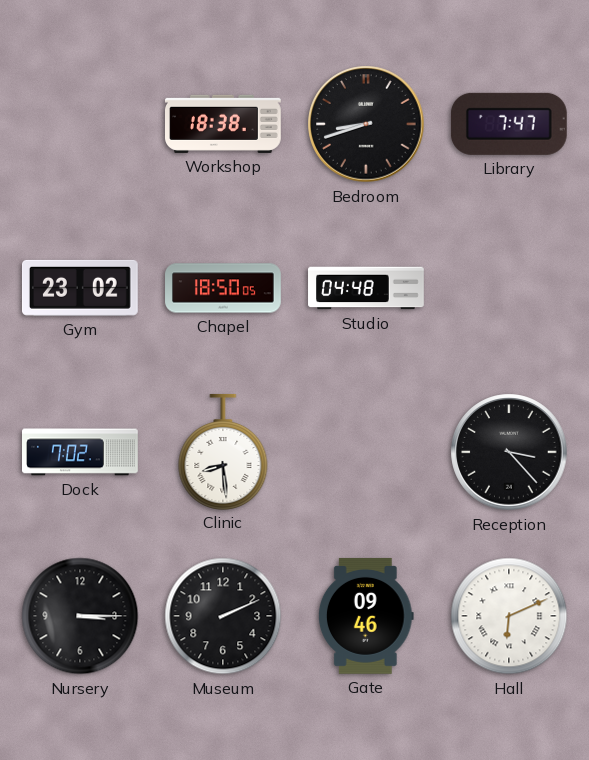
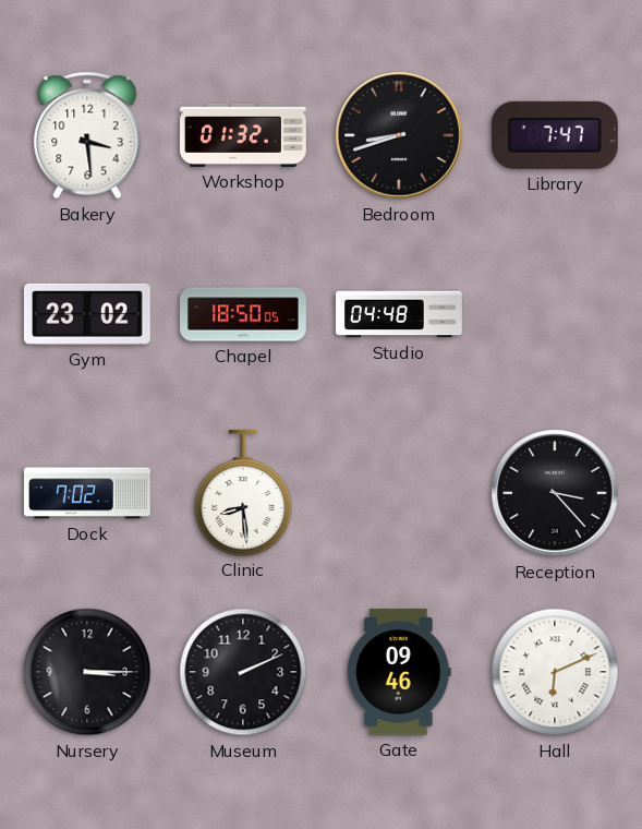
Bakery: none -> 3:29 (87, 135)
Workshop: 18:38 -> 01:32 (244, 135)
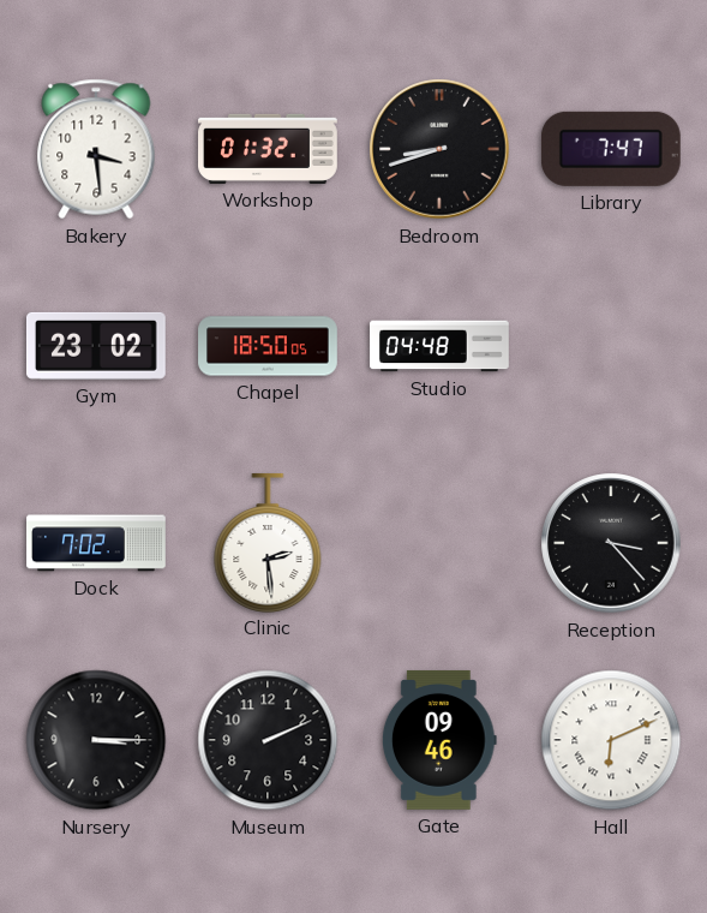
Clinic: 8:29 -> 2:29 (268, 542)
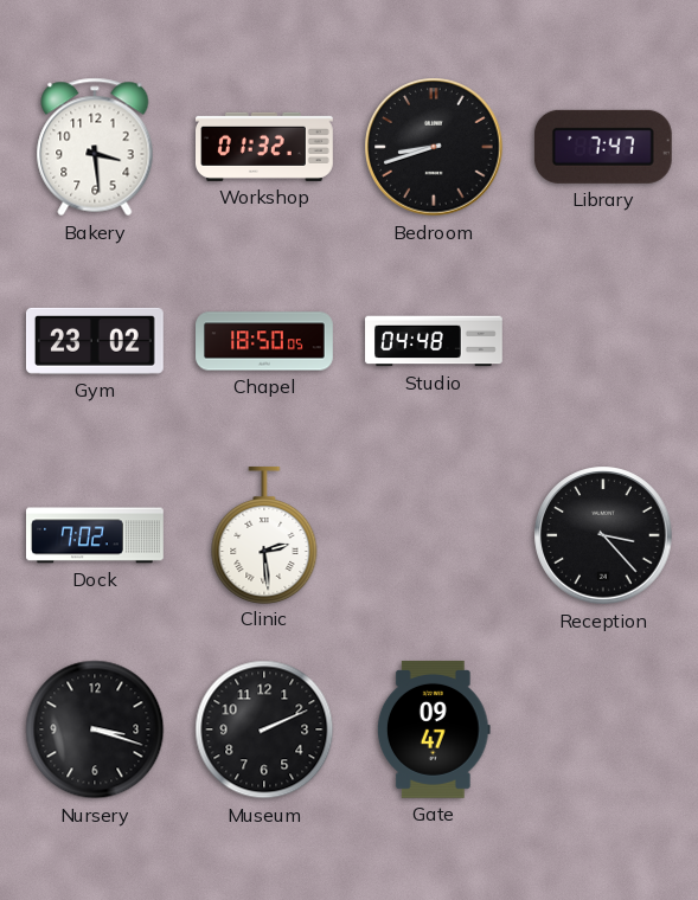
Nursery: 3:15 -> 3:18 (95, 729)
Gate: 09:46 -> 09:47 (434, 729)
Hall: 6:11 -> none (611, 740)
